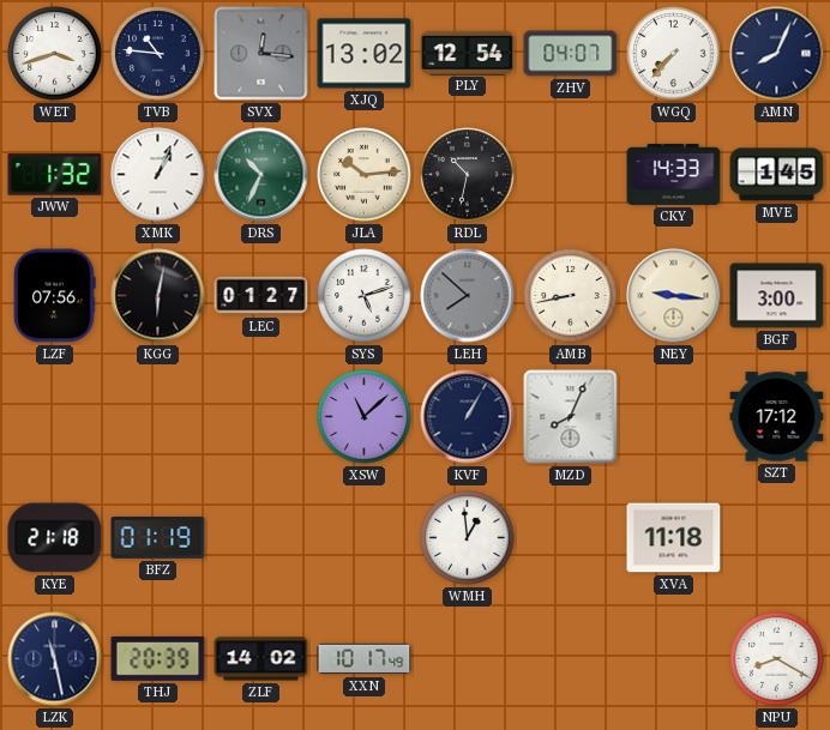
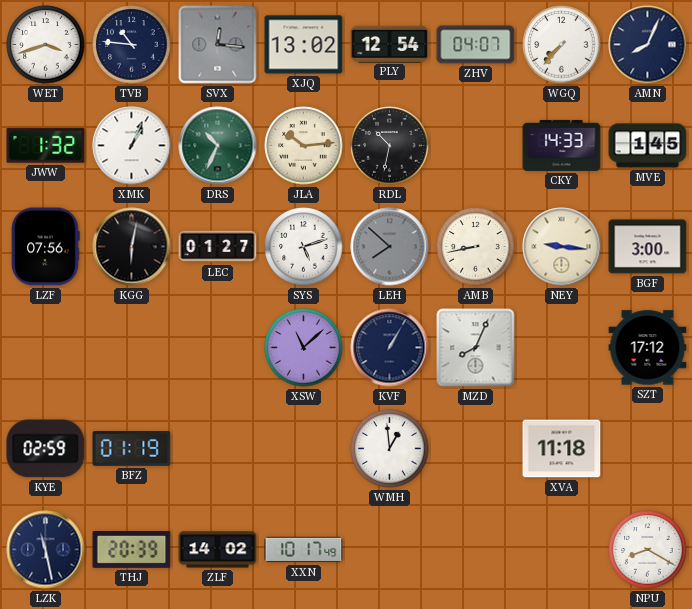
KYE: 21:18 -> 02:59 (46, 449)
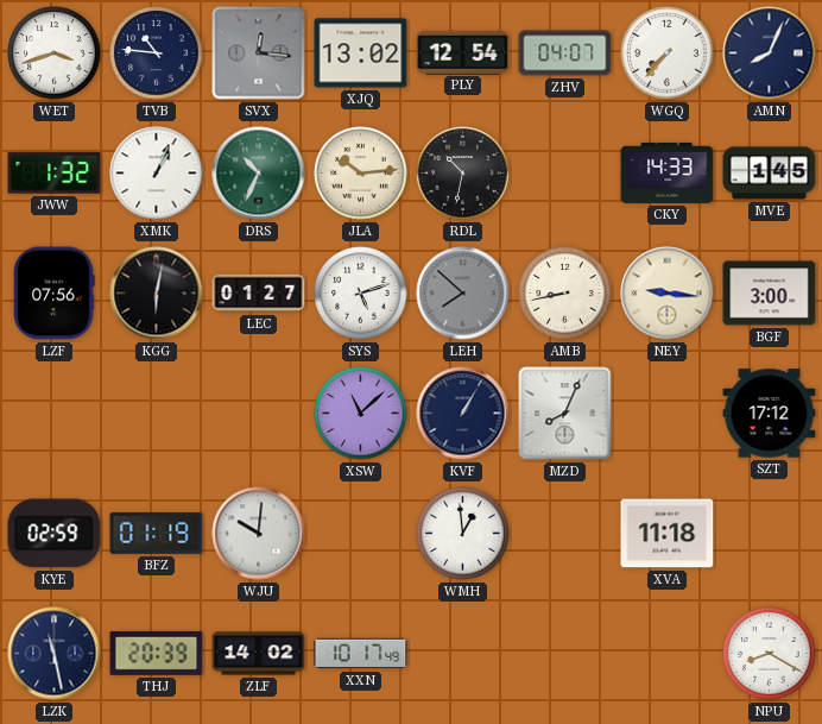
WJU: none -> 10:01 (259, 534)
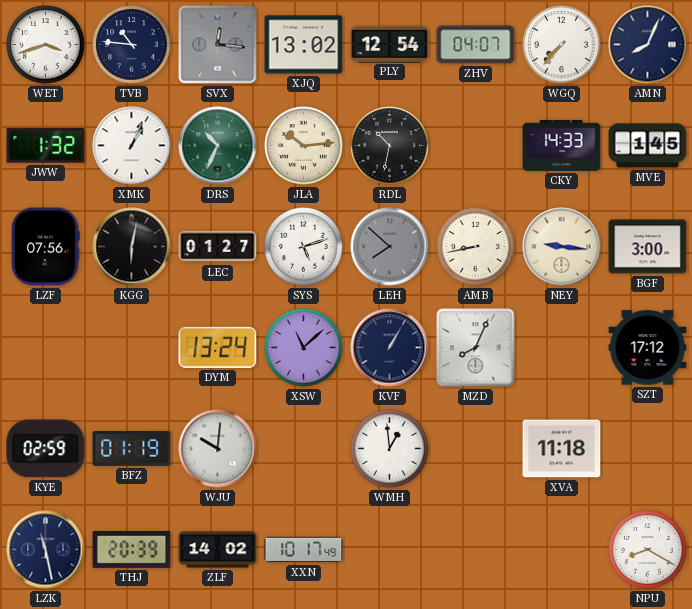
DYM: none -> 13:24 (218, 347)
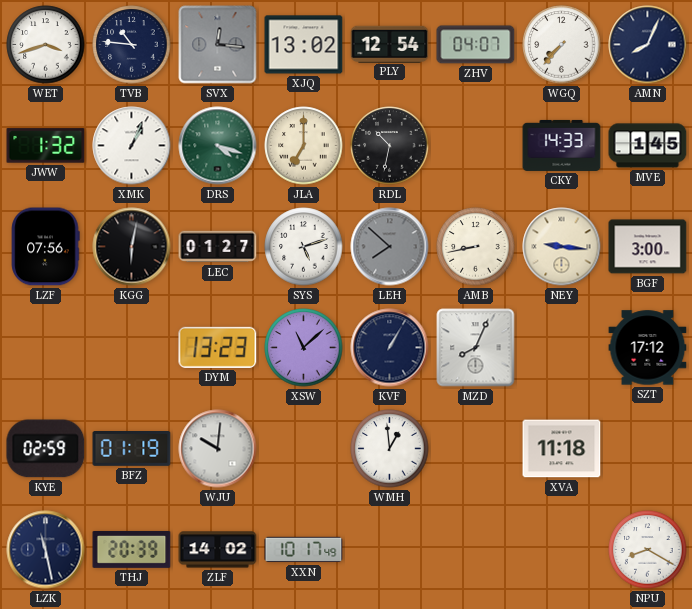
DRS: 10:34 -> 4:18 (218, 146)
JLA: 10:14 -> 7:00 (304, 146)
DYM: 13:24 -> 13:23 (218, 347)
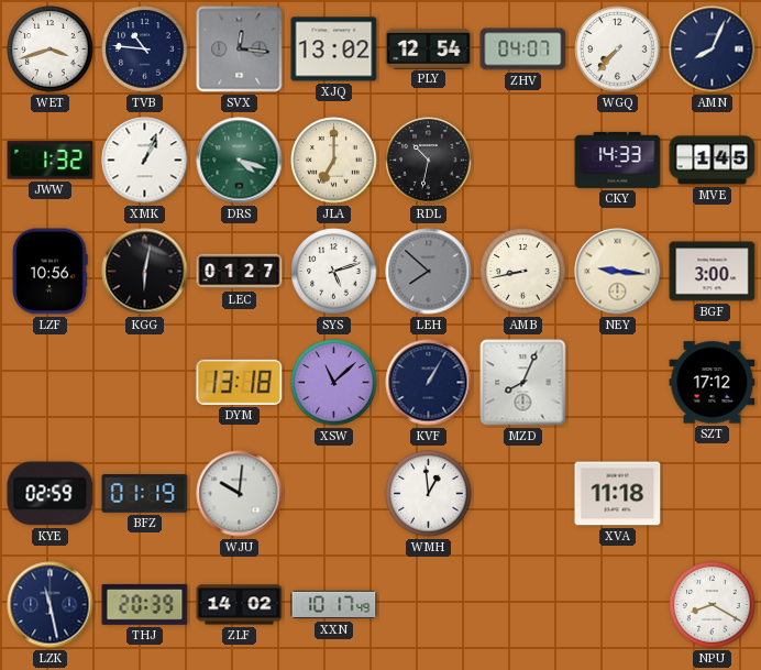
LZF: 07:56 -> 10:56 (49, 272)
DYM: 13:23 -> 13:18 (240, 382)
